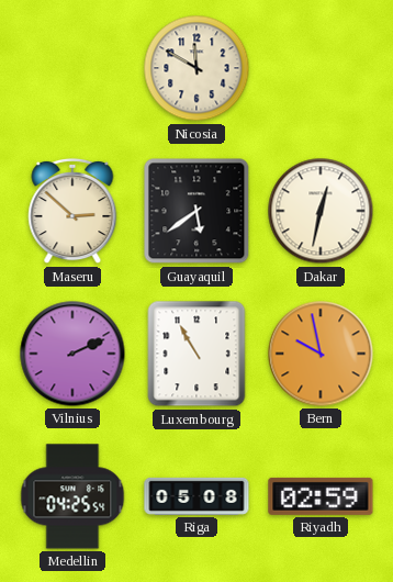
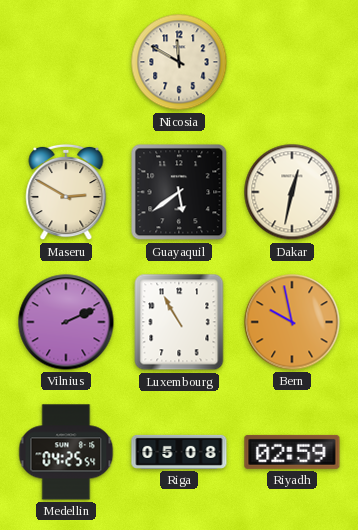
Maseru: 2:52 -> 2:50 (66, 192)
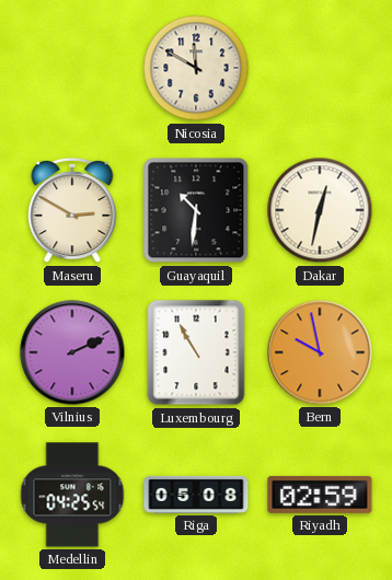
Guayaquil: 5:39 -> 10:31 (196, 210)
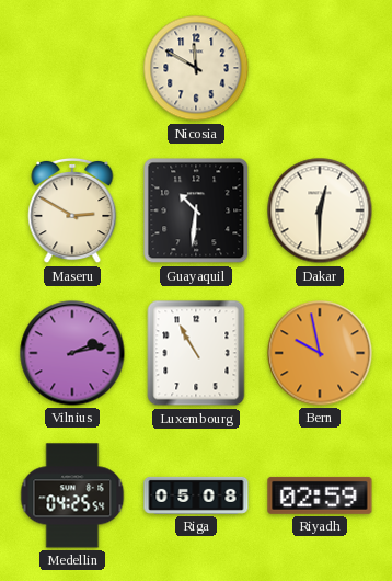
Dakar: 12:32 -> 12:30 (320, 210)
Vilnius: 2:11 -> 2:13 (72, 353)
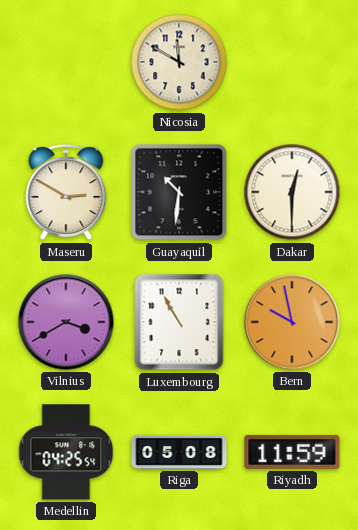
Vilnius: 2:13 -> 3:40 (66, 322)
Riyadh: 02:59 -> 11:59 (292, 452)
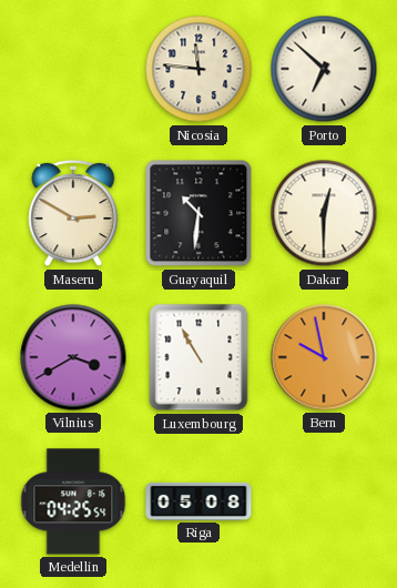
Nicosia: 11:50 -> 11:46 (198, 69)
Porto: none -> 6:52 (324, 69)
Riyadh: 11:59 -> none (292, 452)
